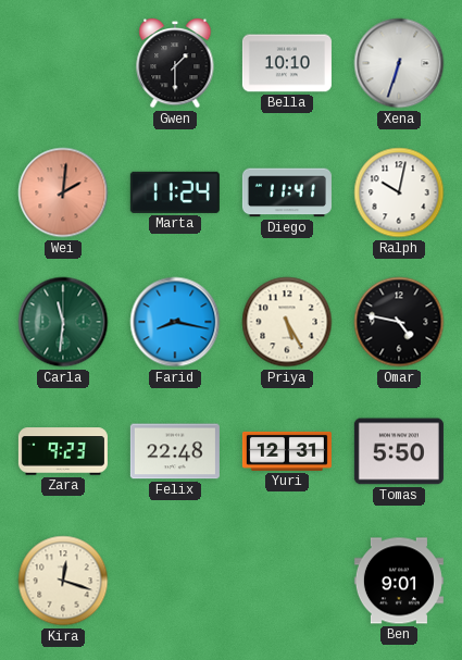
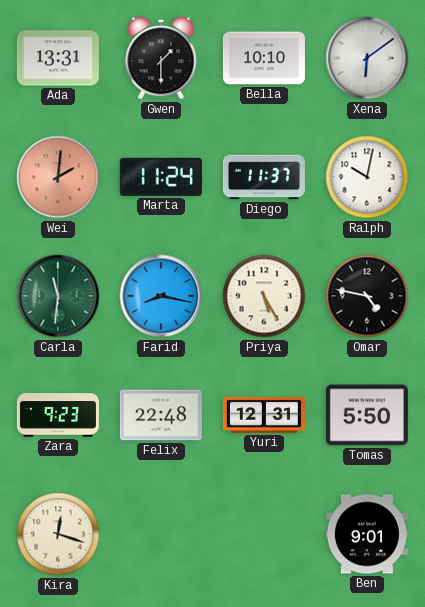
Ada: none -> 13:31 (58, 58)
Xena: 6:33 -> 6:09 (367, 58)
Diego: 11:41 -> 11:37 (264, 177)
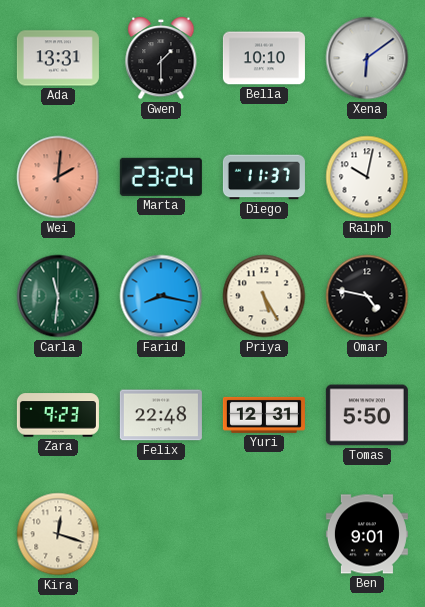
Marta: 11:24 -> 23:24 (161, 177)
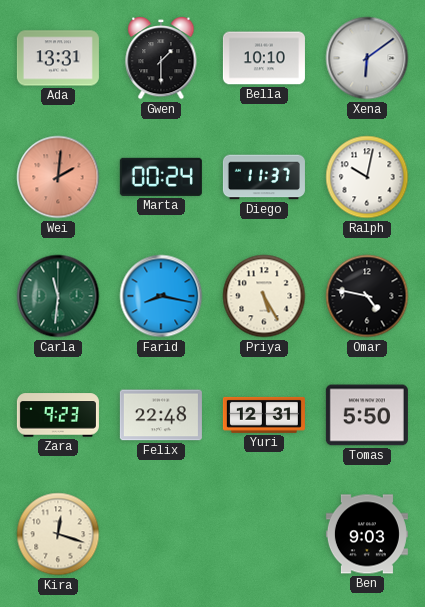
Marta: 23:24 -> 00:24 (161, 177)
Ben: 9:01 -> 9:03 (367, 534)
